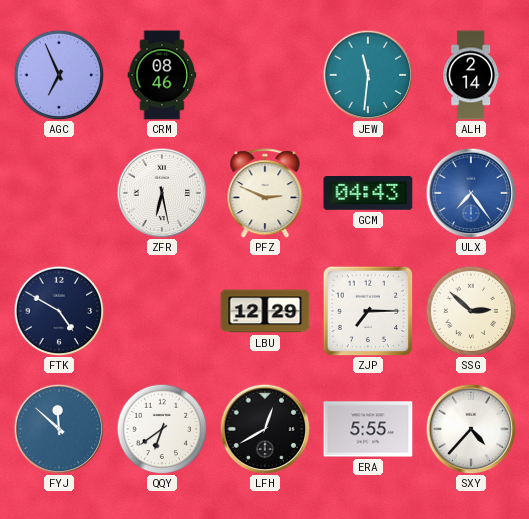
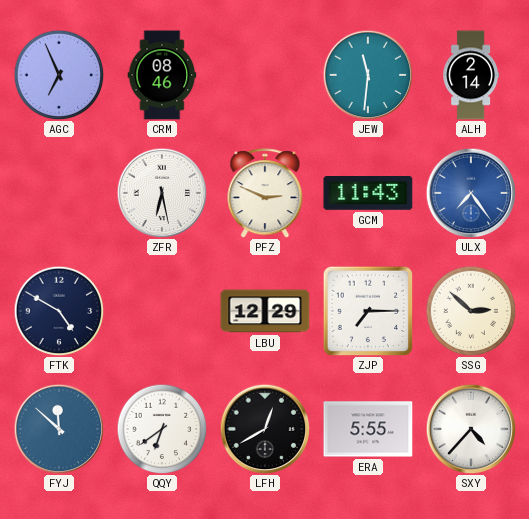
GCM: 04:43 -> 11:43 (368, 194)
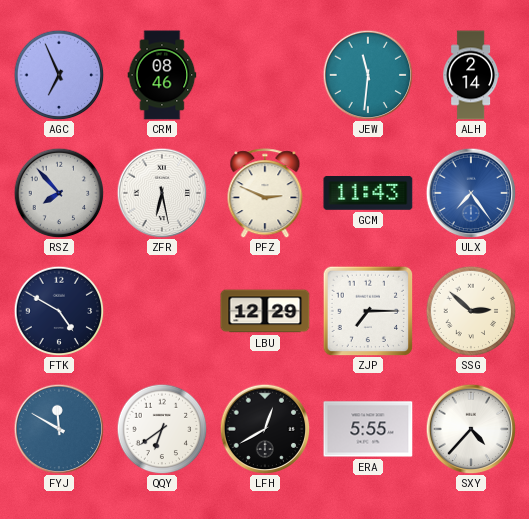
RSZ: none -> 7:53 (59, 193)
FYJ: 11:52 -> 11:50 (59, 429)
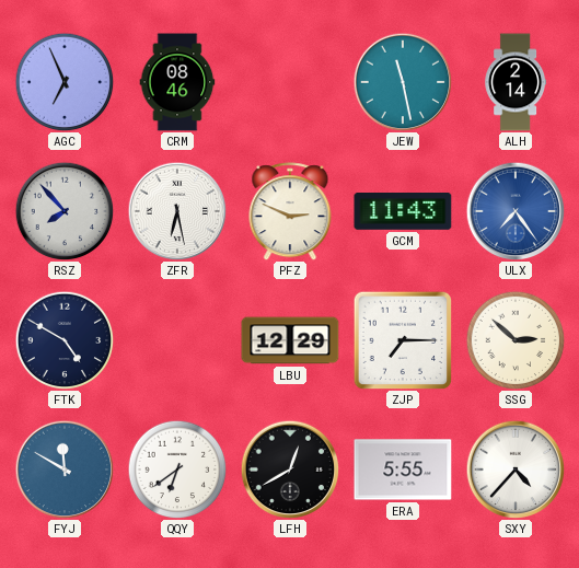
JEW: 11:31 -> 11:28 (403, 82)
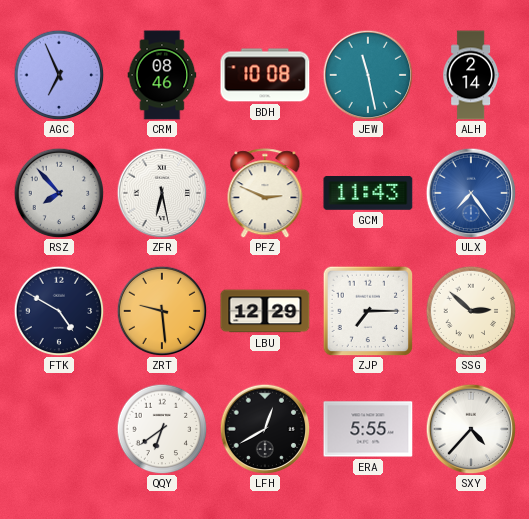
BDH: none -> 10:08 (265, 75)
ZRT: none -> 9:29 (162, 311)
FYJ: 11:50 -> none (65, 470)
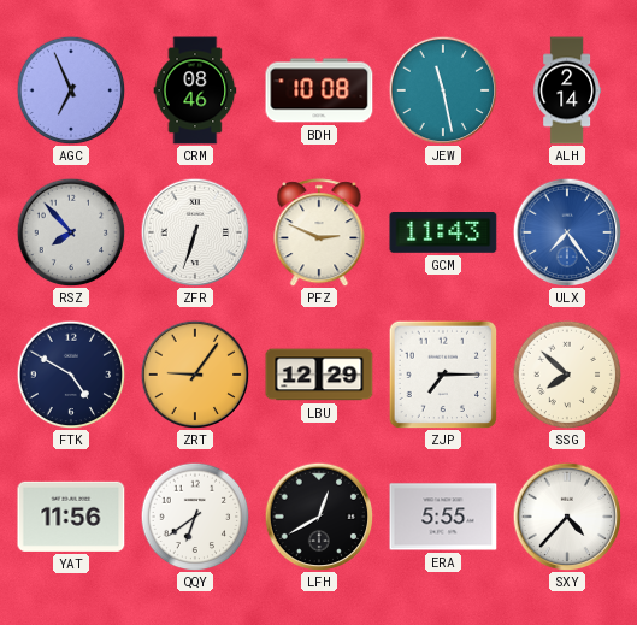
ZFR: 6:28 -> 6:33 (195, 232)
ZRT: 9:29 -> 9:06 (195, 375)
SSG: 2:52 -> 7:52 (567, 375)
YAT: none -> 11:56 (71, 517)
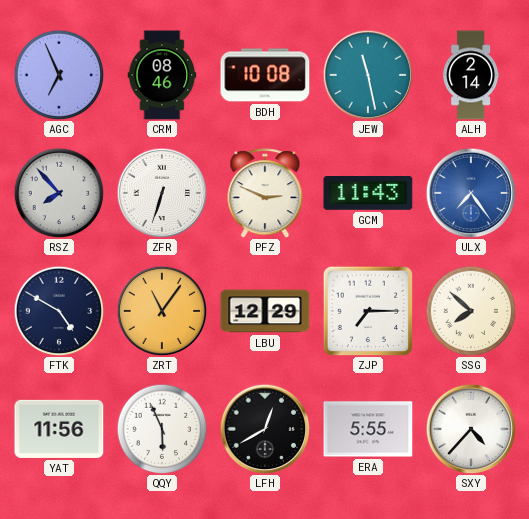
ZRT: 9:06 -> 11:06 (162, 311)
QQY: 6:39 -> 5:56 (162, 429)
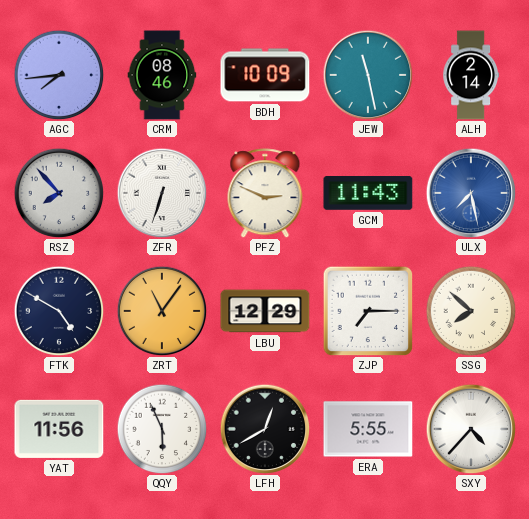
AGC: 6:56 -> 7:44 (59, 75)
BDH: 10:08 -> 10:09 (265, 75)
ULX: 7:24 -> 7:28 (471, 193)
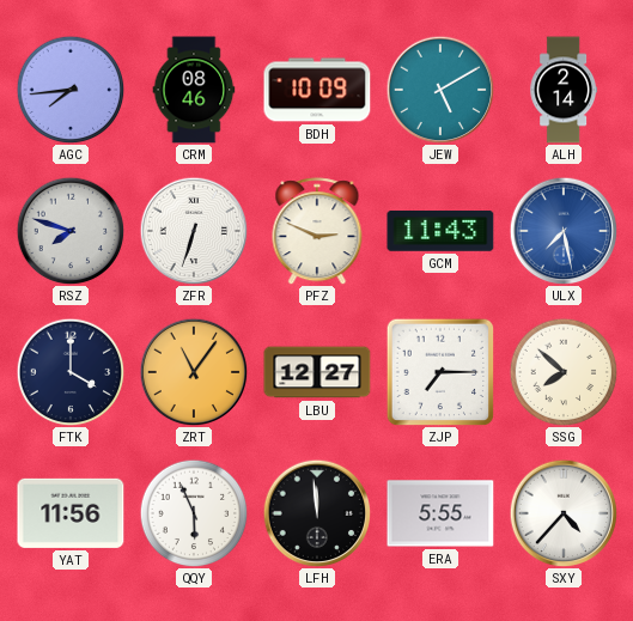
JEW: 11:28 -> 5:10 (440, 90)
RSZ: 7:53 -> 7:48 (71, 231)
FTK: 4:50 -> 4:00 (71, 372)
LBU: 12:29 -> 12:27 (317, 372)
LFH: 12:40 -> 11:59 (317, 513)
